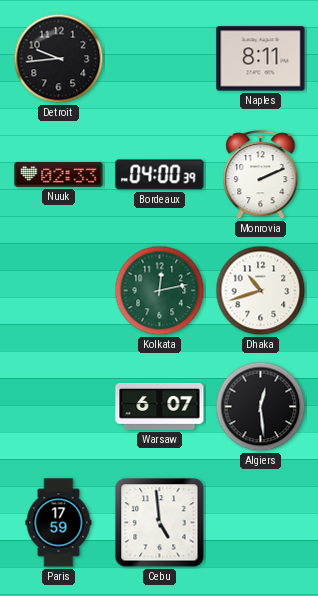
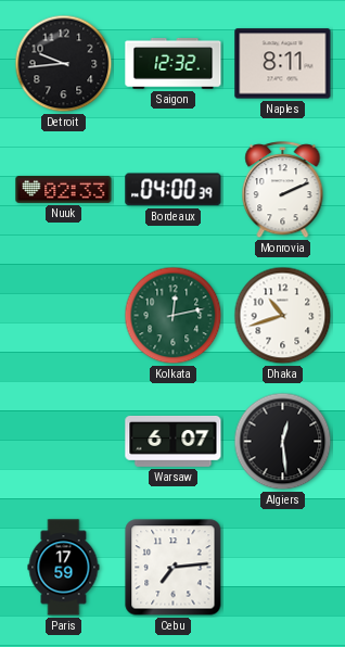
Saigon: none -> 12:32 (174, 63)
Cebu: 4:59 -> 7:14 (174, 568)
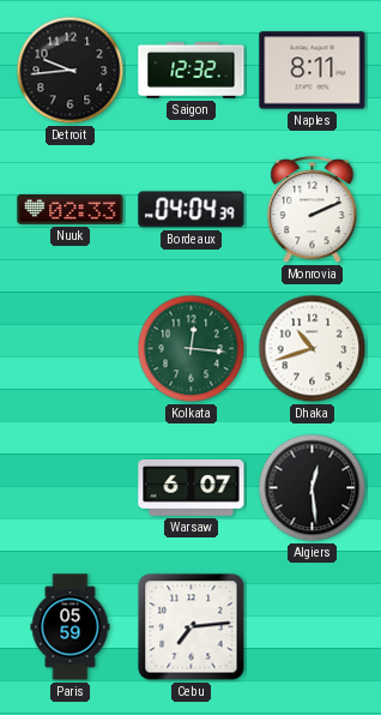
Bordeaux: 04:00 -> 04:04 (192, 210)
Kolkata: 12:13 -> 12:16 (192, 349)
Paris: 17:59 -> 05:59 (71, 627)
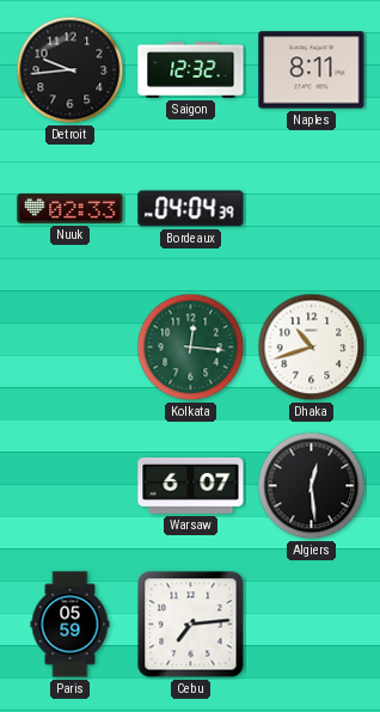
Monrovia: 2:11 -> none (313, 210)
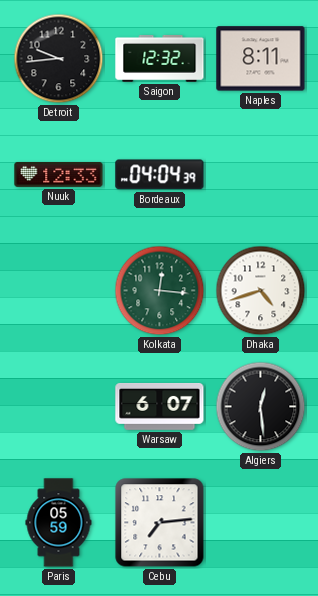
Nuuk: 02:33 -> 12:33 (59, 174)
Dhaka: 10:42 -> 4:42 (261, 291)
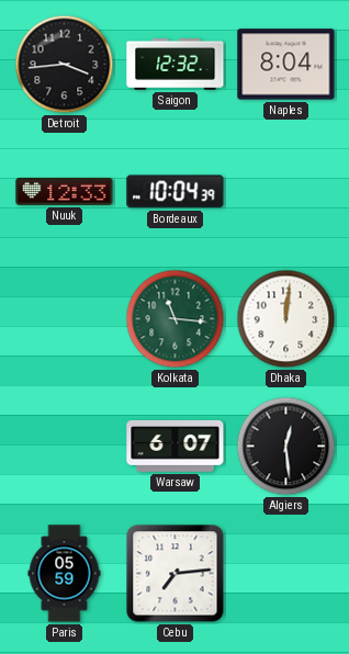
Detroit: 9:44 -> 3:44 (65, 65)
Naples: 8:11 -> 8:04 (286, 65)
Bordeaux: 04:04 -> 10:04 (176, 192)
Kolkata: 12:16 -> 11:16 (176, 319)
Dhaka: 4:42 -> 12:01 (286, 319)
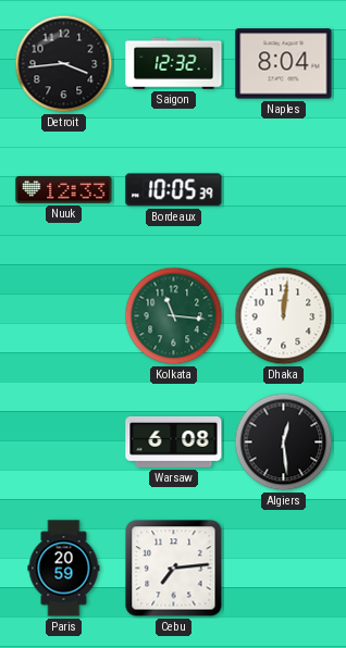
Bordeaux: 10:04 -> 10:05 (174, 190)
Warsaw: 6:07 -> 6:08 (174, 441)
Paris: 05:59 -> 20:59 (64, 569)
